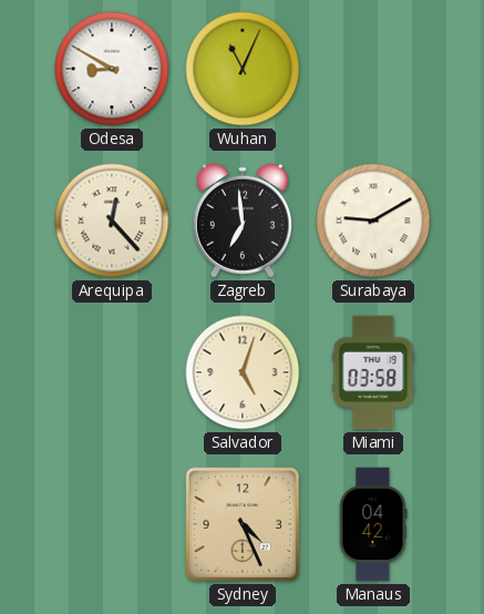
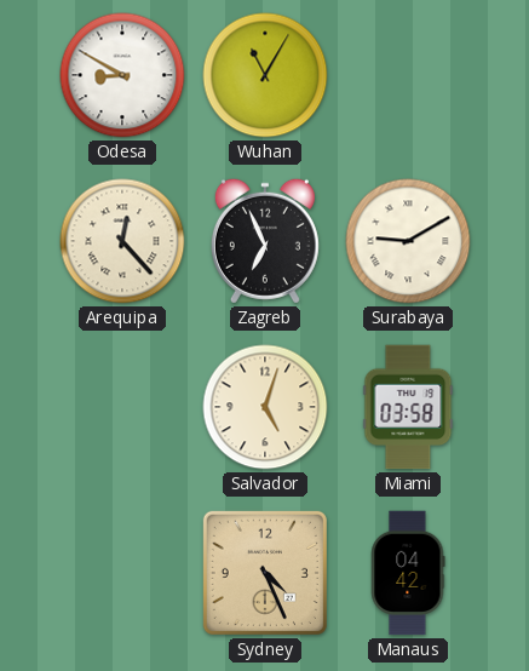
Wuhan: 11:04 -> 11:05 (265, 75)
Zagreb: 6:59 -> 6:56 (265, 241)
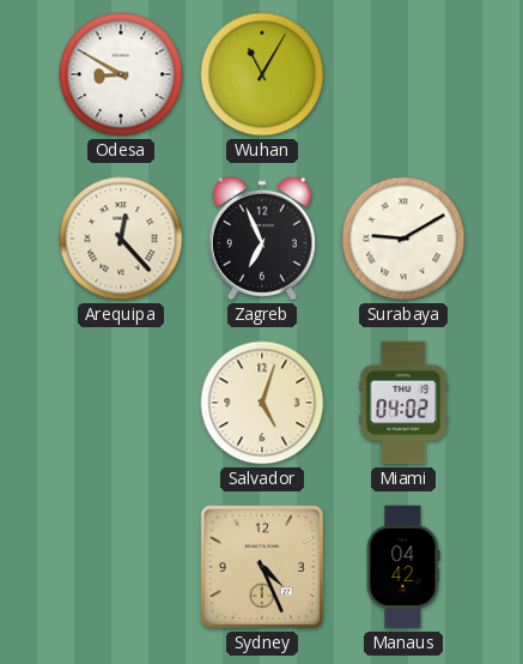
Miami: 03:58 -> 04:02 (403, 403)
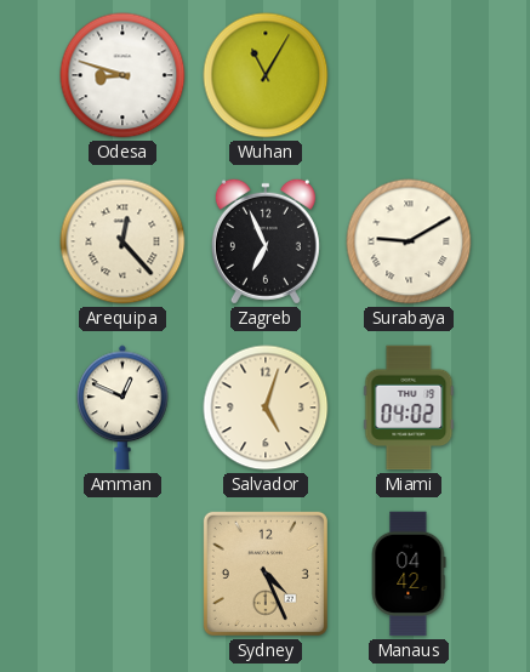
Odesa: 8:50 -> 8:48 (122, 75)
Amman: none -> 12:49 (122, 408)
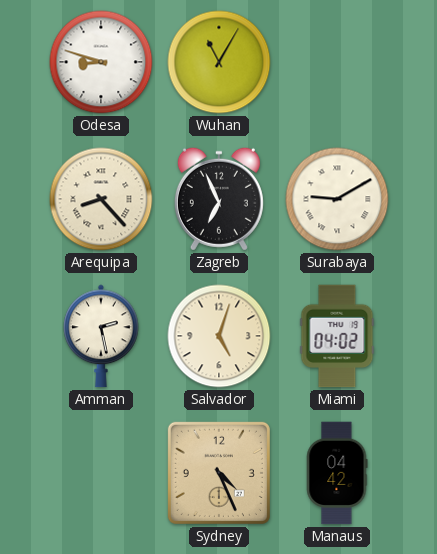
Arequipa: 12:23 -> 8:23 (101, 199)
Amman: 12:49 -> 2:28 (101, 336)
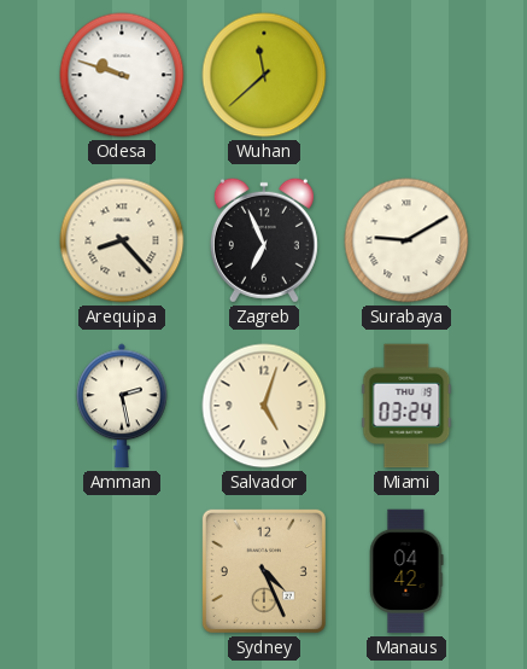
Odesa: 8:48 -> 9:48 (122, 75)
Wuhan: 11:05 -> 11:38 (264, 75)
Miami: 04:02 -> 03:24 (406, 406)
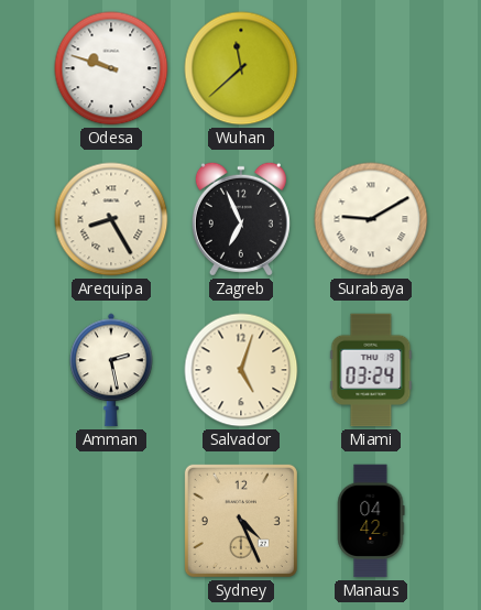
Arequipa: 8:23 -> 8:25 (111, 219)
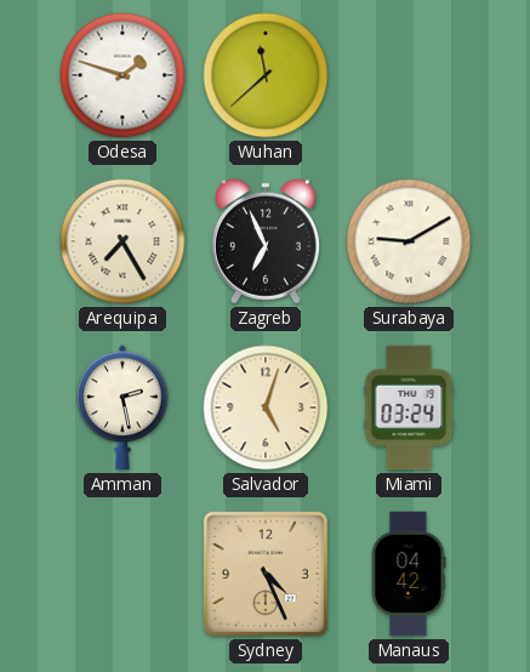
Odesa: 9:48 -> 1:48 (122, 75)
Arequipa: 8:25 -> 7:25 (122, 241)
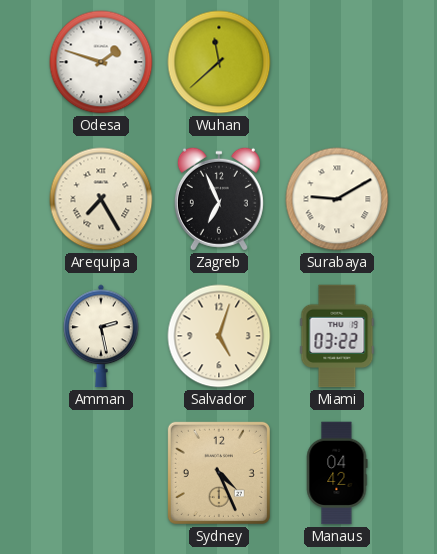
Miami: 03:24 -> 03:22 (337, 336)
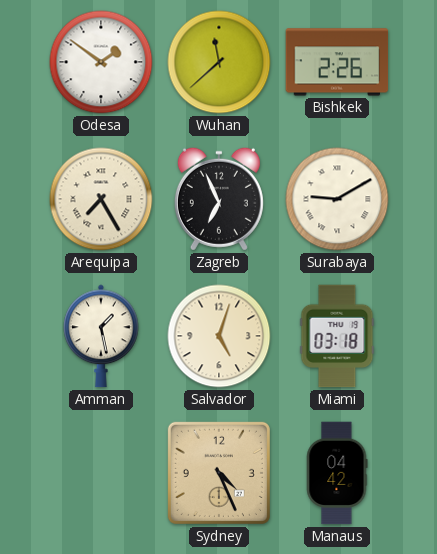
Odesa: 1:48 -> 1:51 (101, 62)
Bishkek: none -> 2:26 (337, 62)
Amman: 2:28 -> 1:28 (101, 336)
Miami: 03:22 -> 03:18 (337, 336)
